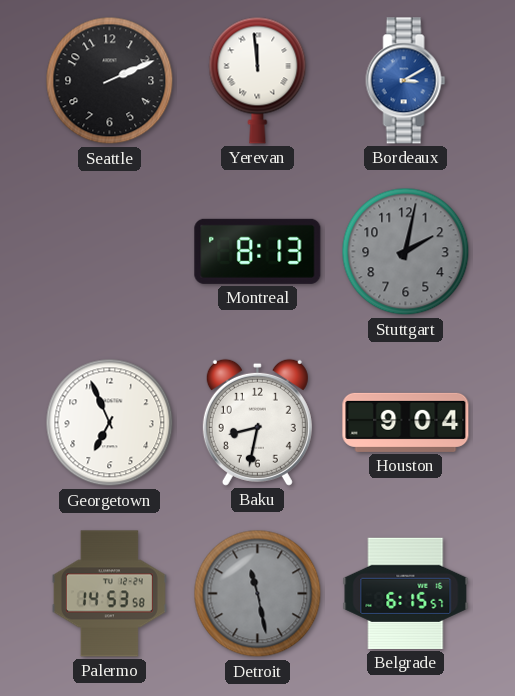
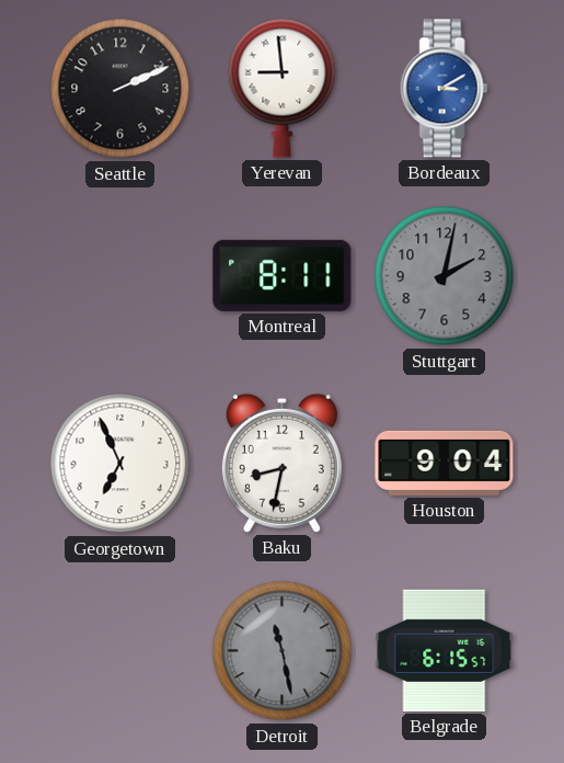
Yerevan: 11:59 -> 8:59 (283, 88)
Montreal: 8:13 -> 8:11 (283, 275)
Palermo: 14:53 -> none (109, 594)
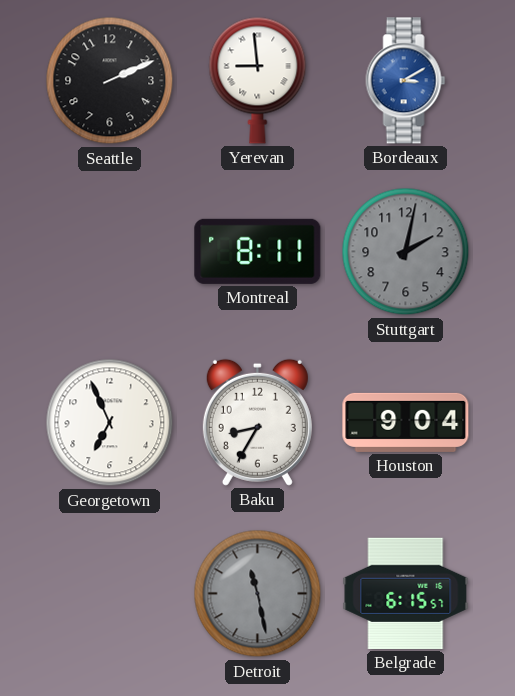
Baku: 8:32 -> 8:35 (257, 422)
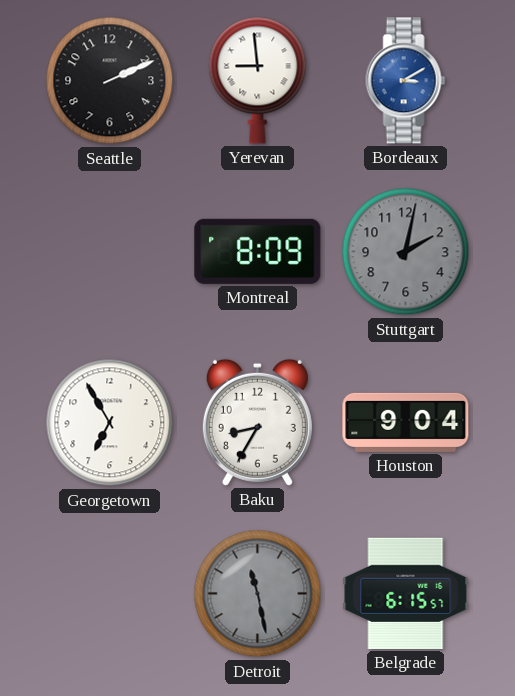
Montreal: 8:11 -> 8:09 (258, 251)
Georgetown: 6:56 -> 6:55 (110, 423)
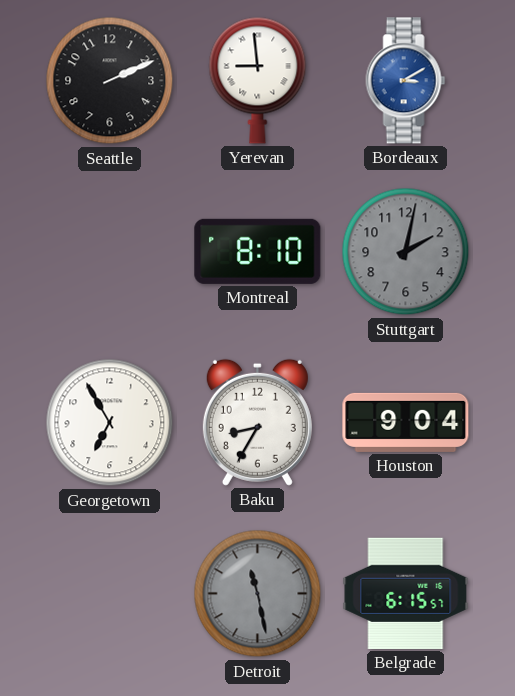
Montreal: 8:09 -> 8:10 (258, 251)
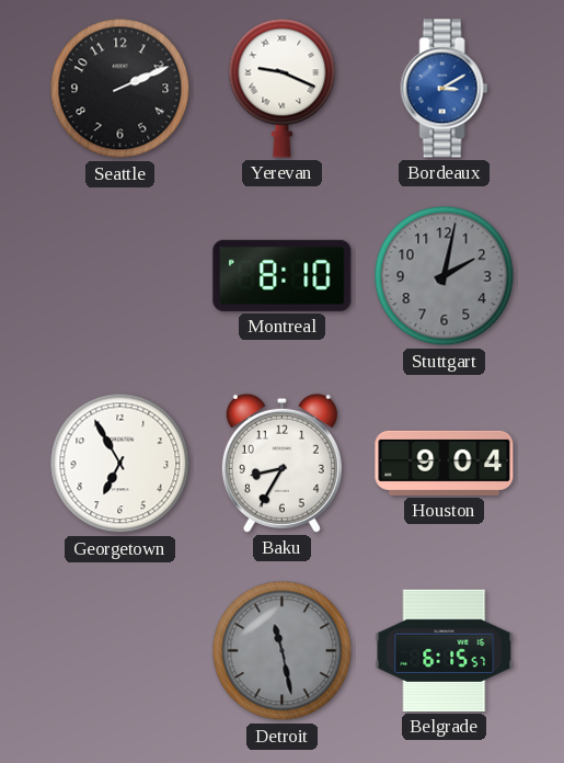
Yerevan: 8:59 -> 9:19 (283, 88)
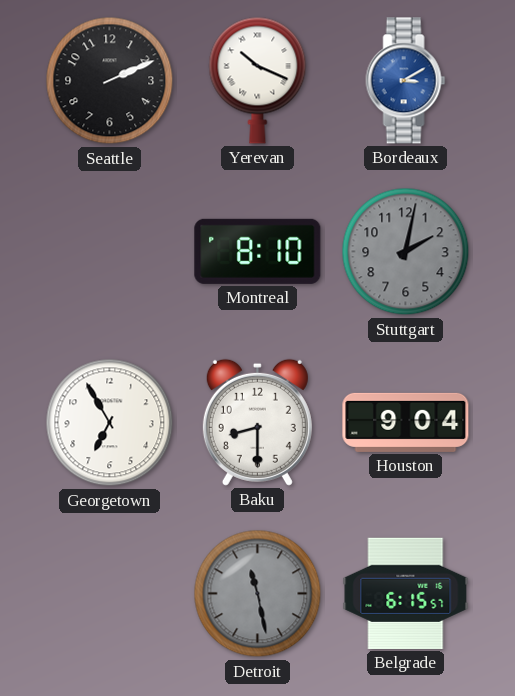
Yerevan: 9:19 -> 10:19 (258, 80)
Baku: 8:35 -> 8:30 (257, 422)
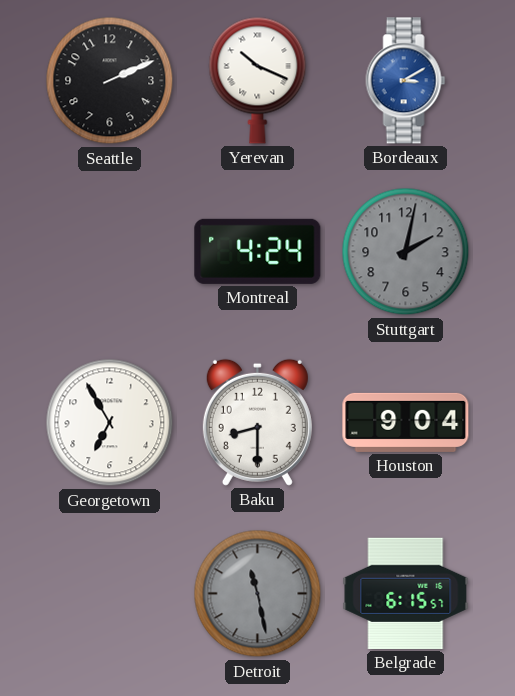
Montreal: 8:10 -> 4:24 (258, 251)
